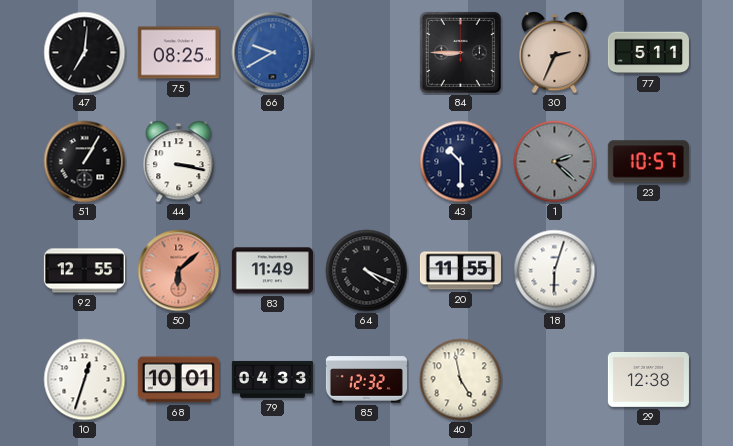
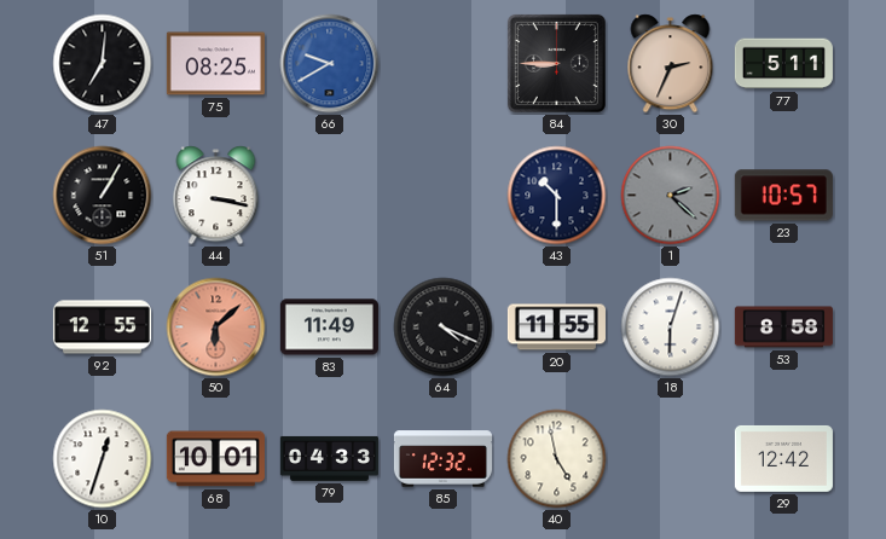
53: none -> 8:58 (783, 328)
29: 12:38 -> 12:42 (783, 458)
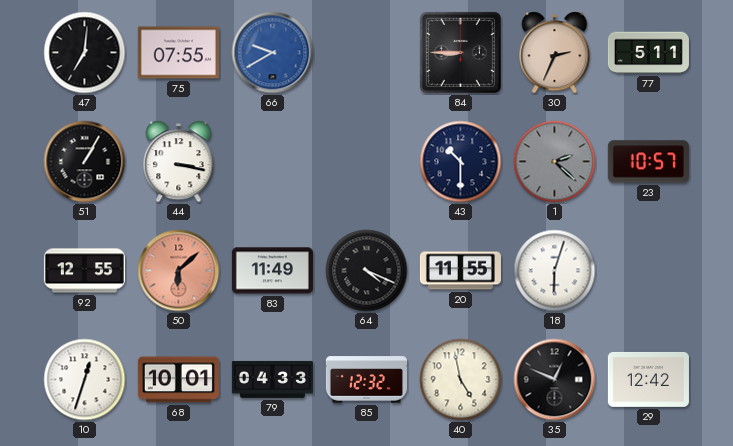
75: 08:25 -> 07:55 (178, 53)
53: 8:58 -> none (783, 328)
35: none -> 12:49 (555, 380)
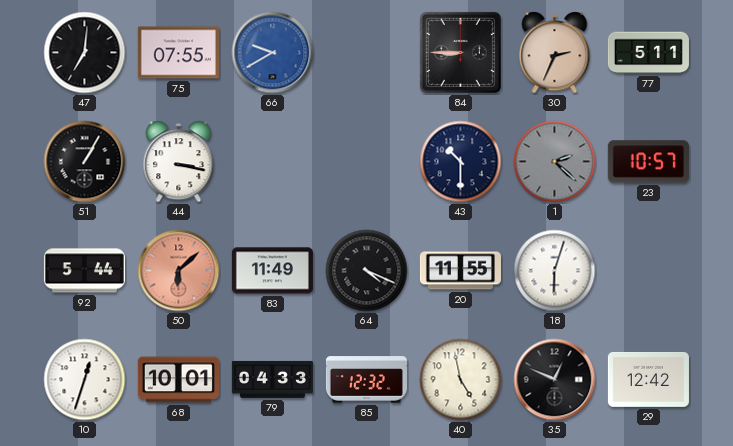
92: 12:55 -> 5:44 (84, 271)
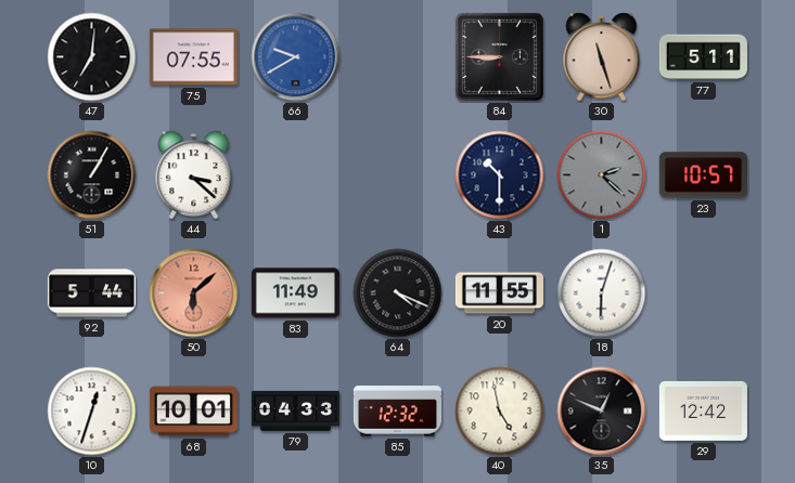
30: 2:34 -> 11:27 (602, 57)
44: 3:17 -> 3:22 (194, 175)
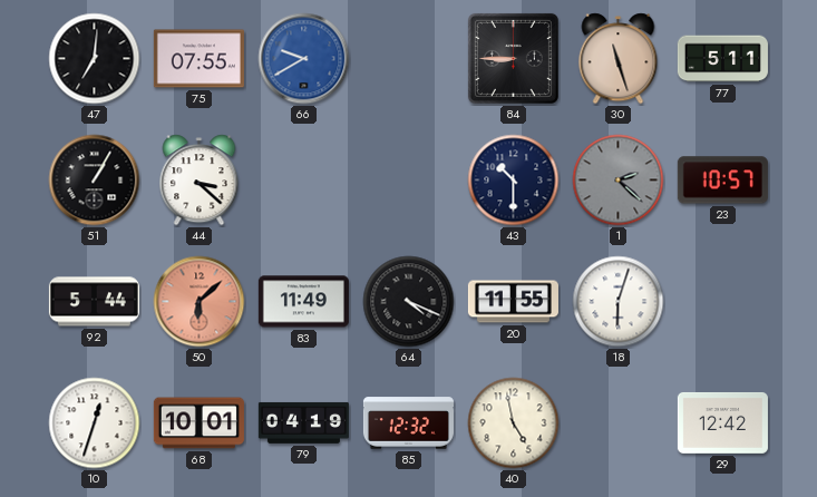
79: 04:33 -> 04:19 (303, 422)
35: 12:49 -> none (602, 412)
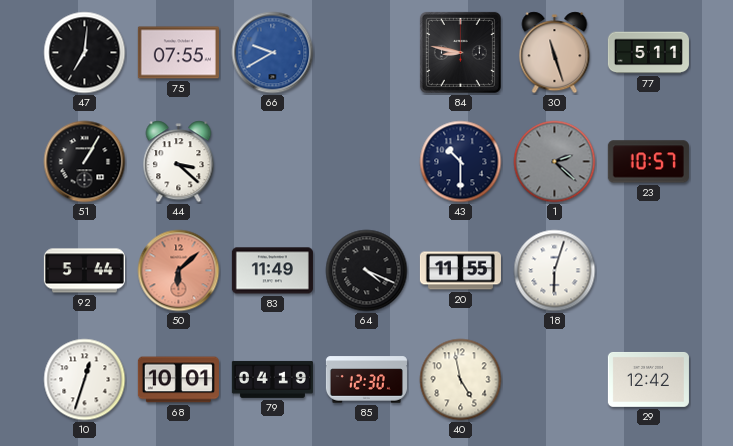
84: 8:45 -> 8:47 (460, 52)
85: 12:32 -> 12:30 (366, 380)
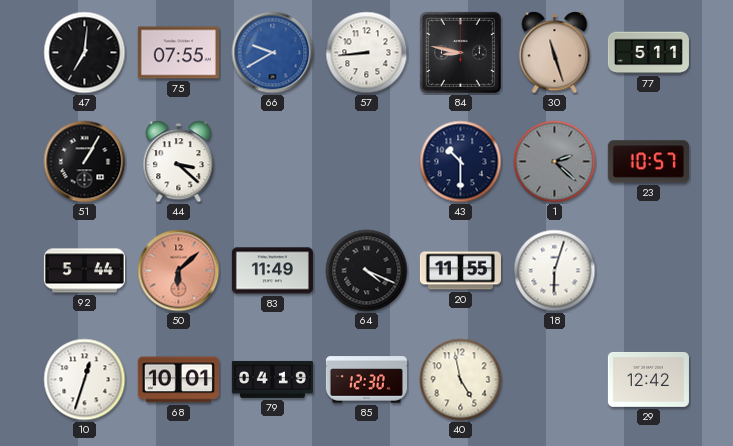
57: none -> 8:44 (367, 53)
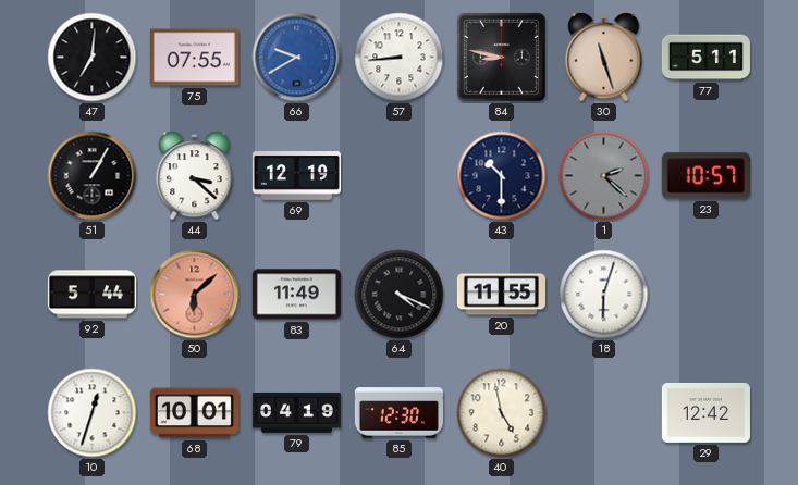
69: none -> 12:19 (296, 176)
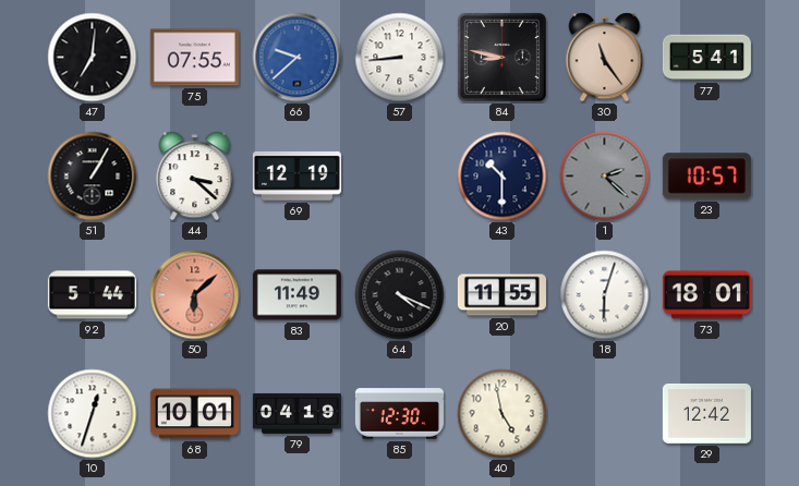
66: 9:40 -> 9:38 (298, 58)
30: 11:27 -> 11:24 (605, 58)
77: 5:11 -> 5:41 (706, 58)
73: none -> 18:01 (706, 295)
